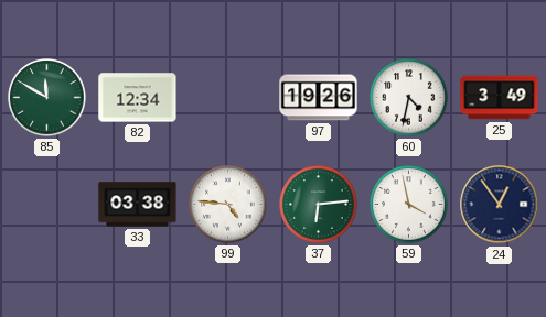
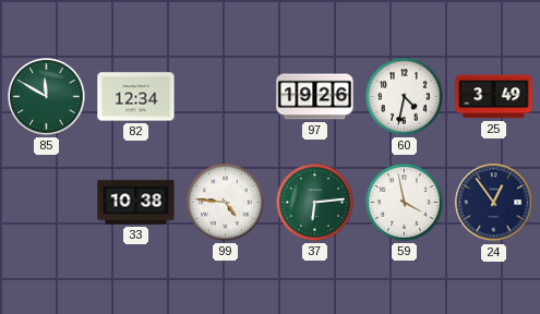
33: 03:38 -> 10:38 (136, 203)
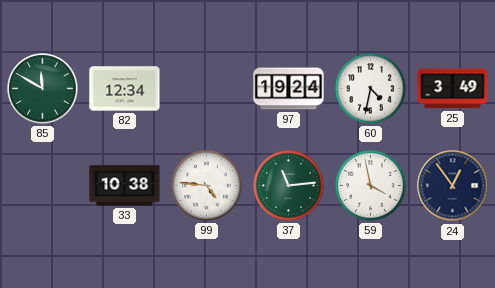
97: 19:26 -> 19:24 (289, 89)
37: 6:14 -> 11:14 (289, 186)
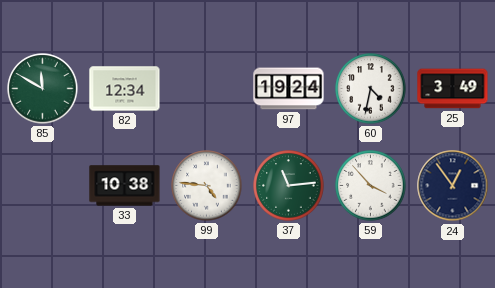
59: 3:58 -> 3:53 (371, 186)
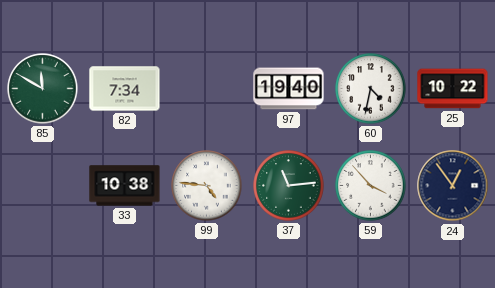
82: 12:34 -> 7:34 (125, 89)
97: 19:24 -> 19:40 (289, 89)
25: 3:49 -> 10:22 (453, 89)
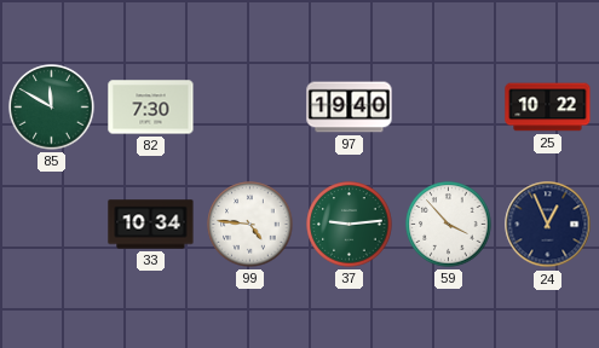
82: 7:34 -> 7:30 (151, 108)
60: 4:32 -> none (371, 89)
33: 10:38 -> 10:34 (151, 225)
37: 11:14 -> 9:14 (350, 225)
24: 12:54 -> 12:56 (548, 225)
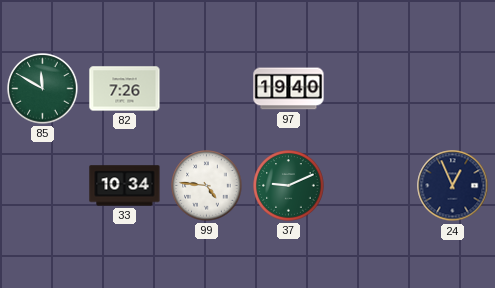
82: 7:30 -> 7:26 (125, 89)
25: 10:22 -> none (548, 108)
37: 9:14 -> 9:11 (289, 186)
59: 3:53 -> none (449, 225)
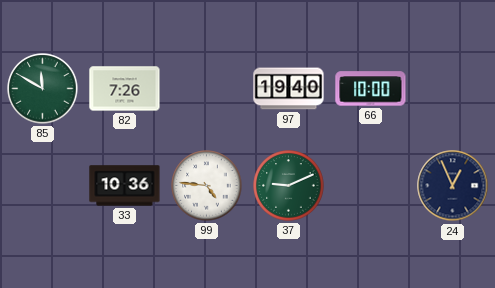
66: none -> 10:00 (371, 89)
33: 10:34 -> 10:36 (125, 186)
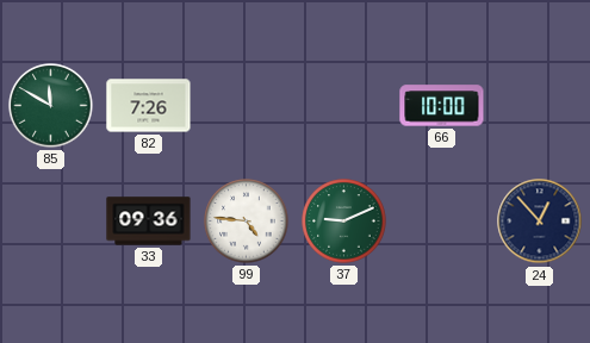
97: 19:40 -> none (289, 89)
33: 10:36 -> 09:36 (149, 222)
24: 12:56 -> 12:53 (540, 222)
